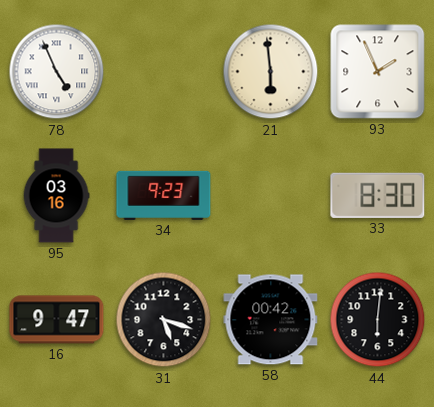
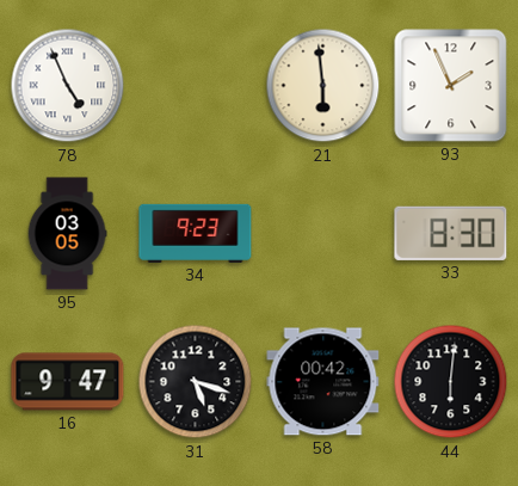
95: 03:16 -> 03:05 (67, 234)
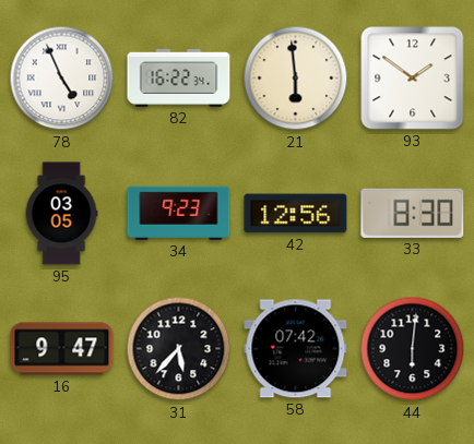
82: none -> 16:22 (179, 77)
93: 1:56 -> 1:51 (413, 79)
42: none -> 12:56 (296, 214)
31: 5:18 -> 5:37 (179, 349)
58: 00:42 -> 07:42 (296, 349)
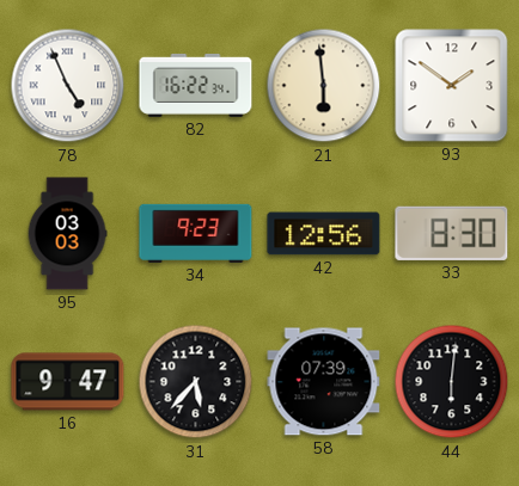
95: 03:05 -> 03:03 (67, 234)
58: 07:42 -> 07:39 (324, 382)
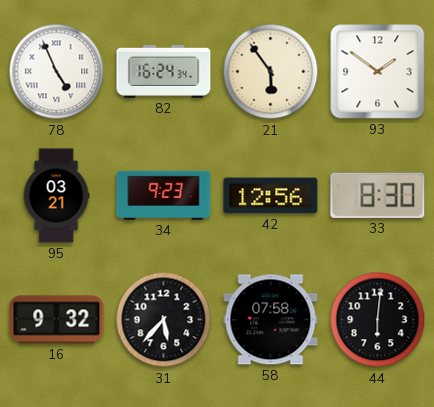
82: 16:22 -> 16:24 (164, 71)
21: 5:59 -> 5:54 (271, 72)
95: 03:03 -> 03:21 (56, 196)
16: 9:47 -> 9:32 (57, 320)
58: 07:39 -> 07:58 (271, 320)
